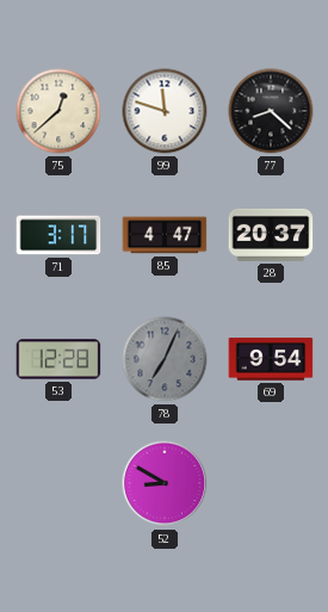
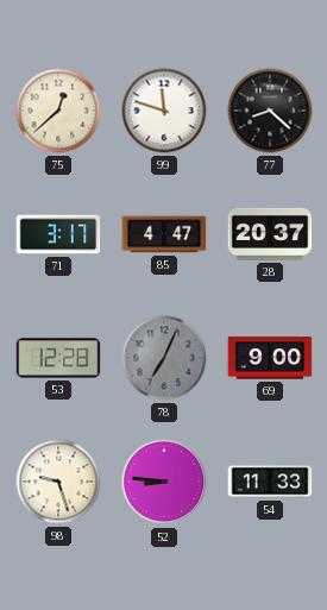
69: 9:54 -> 9:00 (270, 358)
98: none -> 9:27 (58, 482)
52: 8:50 -> 8:46 (164, 482)
54: none -> 11:33 (270, 482)
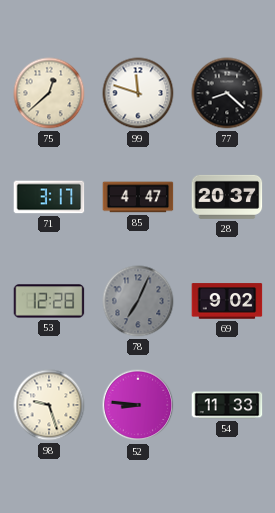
69: 9:00 -> 9:02 (227, 301)
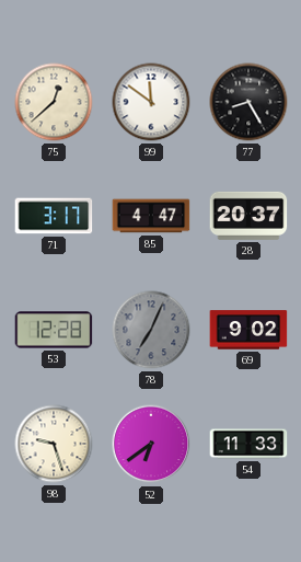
99: 11:48 -> 11:51 (151, 102)
77: 8:22 -> 8:25 (248, 102)
52: 8:46 -> 6:39 (151, 444)
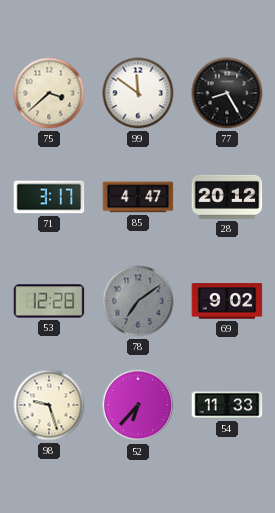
75: 12:38 -> 3:38 (49, 93)
28: 20:37 -> 20:12 (227, 197)
78: 7:04 -> 7:09 (138, 301)
52: 6:39 -> 6:37 (138, 405)
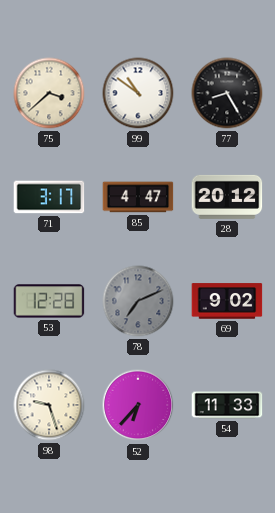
99: 11:51 -> 10:51 (138, 93)
78: 7:09 -> 7:11 (138, 301)
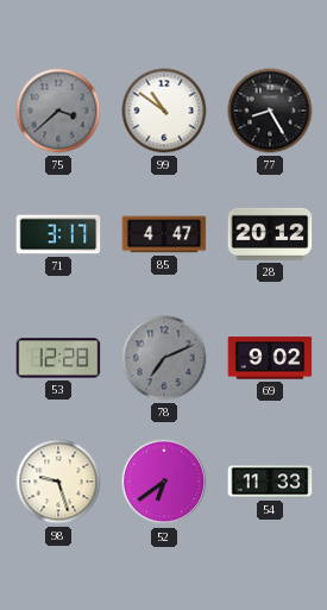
75 dial: cream -> grey (58, 111)
52: 6:37 -> 6:39 (164, 482)
